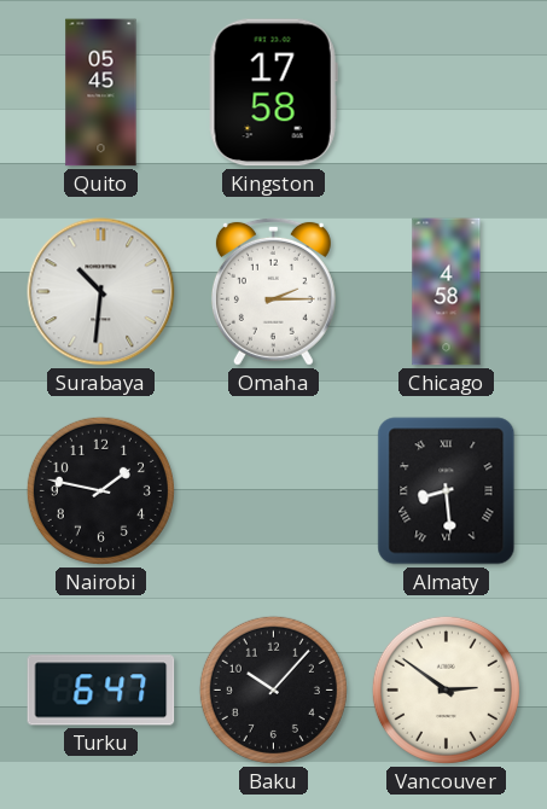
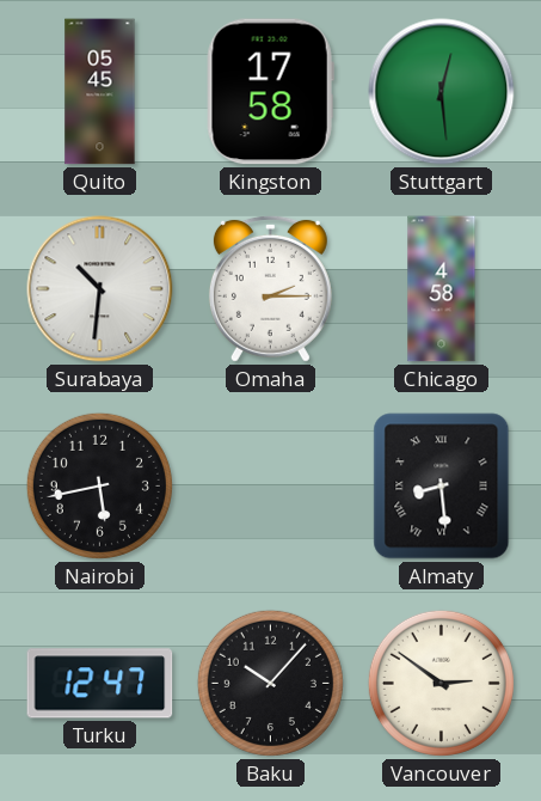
Stuttgart: none -> 12:29 (442, 92)
Nairobi: 1:47 -> 5:43 (99, 485)
Turku: 6:47 -> 12:47 (100, 684)
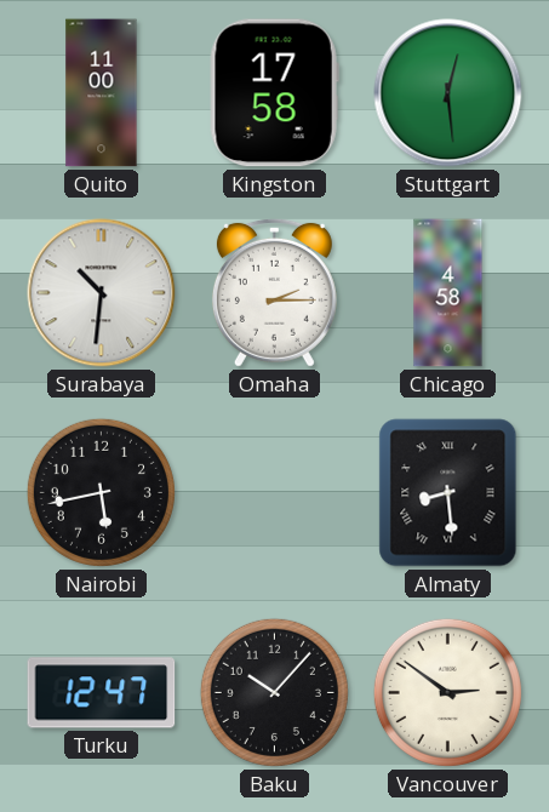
Quito: 05:45 -> 11:00 (102, 93)
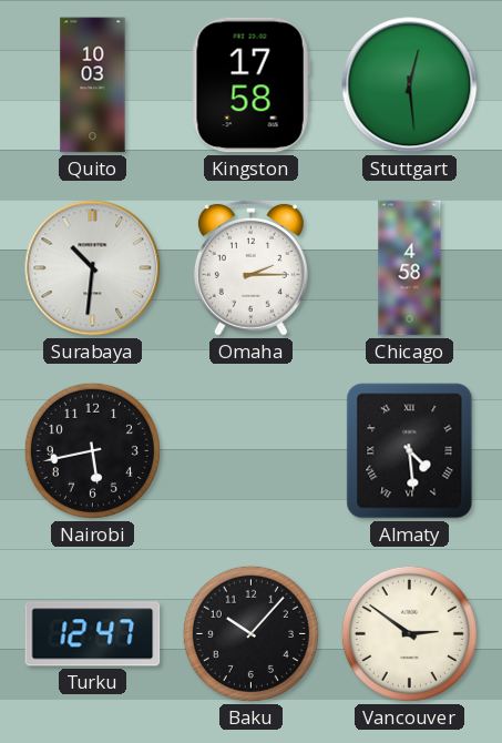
Quito: 11:00 -> 10:03 (93, 85)
Almaty: 8:29 -> 4:29 (410, 451)
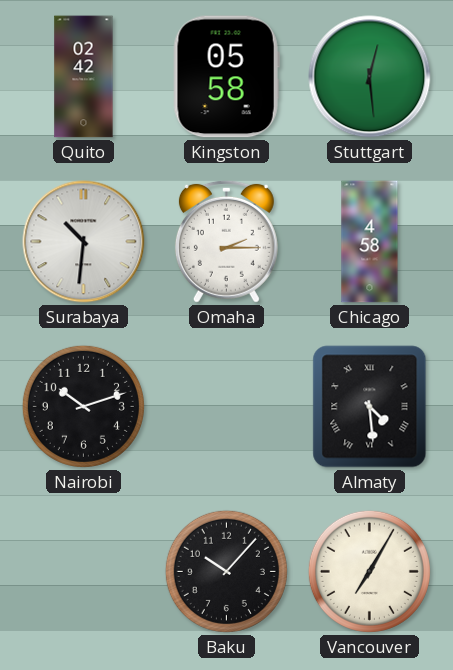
Quito: 10:03 -> 02:42 (84, 77)
Kingston: 17:58 -> 05:58 (226, 77)
Nairobi: 5:43 -> 10:12 (83, 406)
Turku: 12:47 -> none (93, 634)
Vancouver: 2:51 -> 7:05 (369, 571)
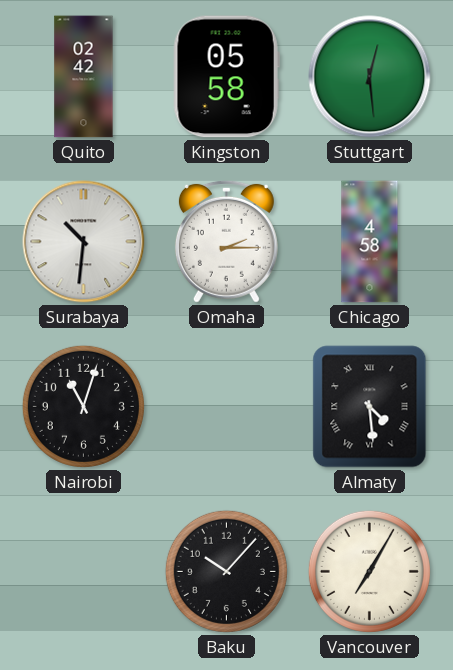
Nairobi: 10:12 -> 11:03 (83, 406)
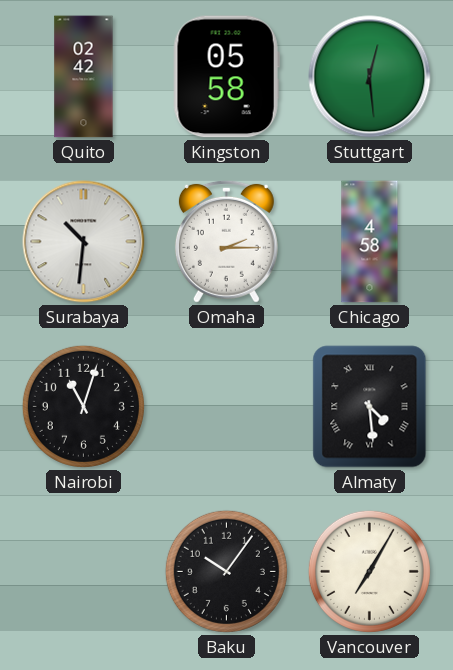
Baku: 10:07 -> 10:06 (226, 571)
